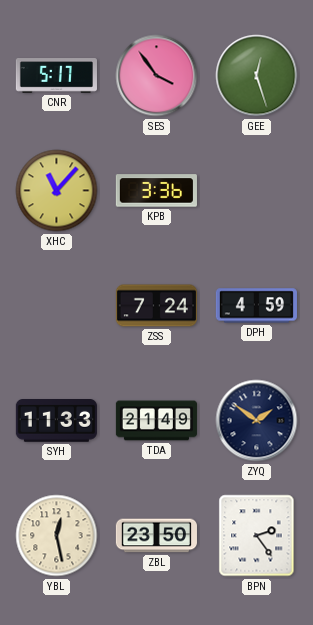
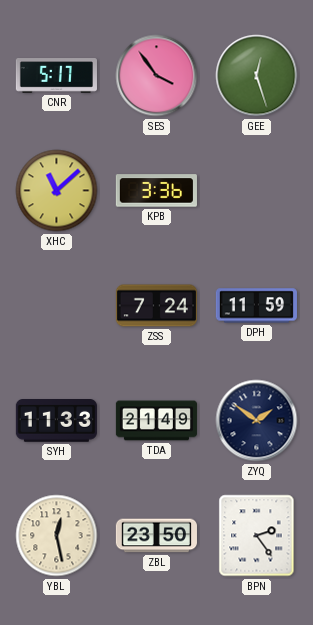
XHC: 11:07 -> 11:08 (57, 191)
DPH: 4:59 -> 11:59 (256, 306)
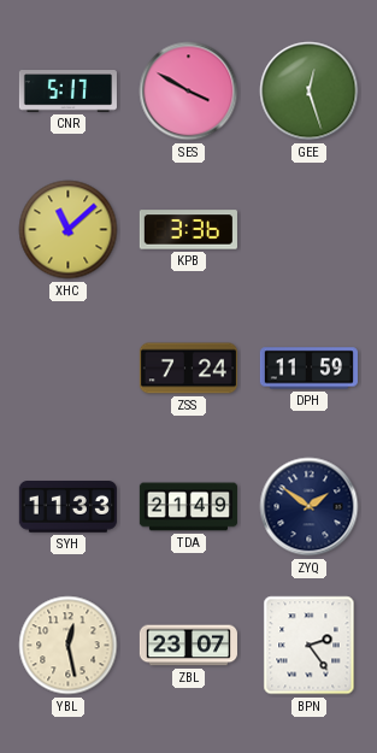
SES: 3:54 -> 3:50 (189, 92)
ZBL: 23:50 -> 23:07 (188, 646)
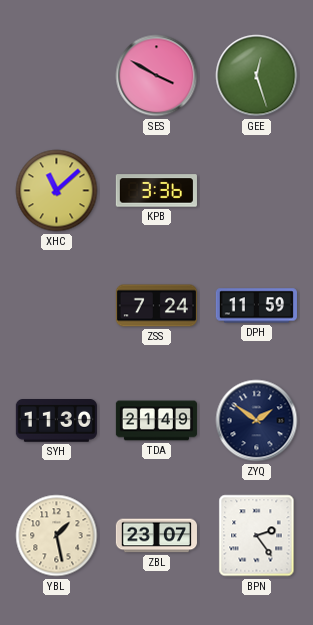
CNR: 5:17 -> none (67, 92)
SYH: 11:33 -> 11:30 (56, 421)
YBL: 12:28 -> 1:28 (57, 536)
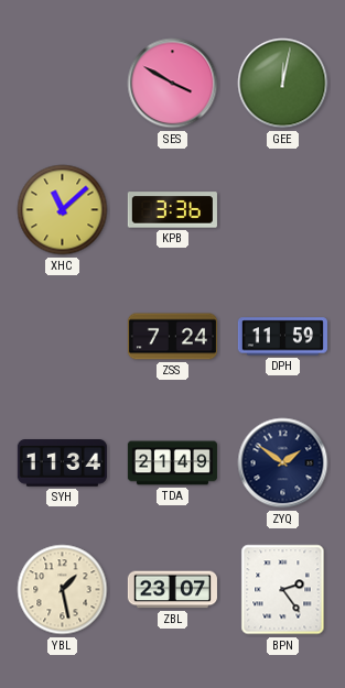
GEE: 12:27 -> 12:02 (283, 84)
SYH: 11:30 -> 11:34 (62, 463)
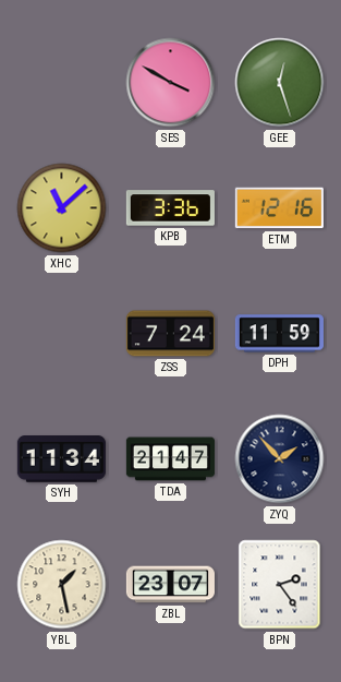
GEE: 12:02 -> 12:27 (280, 83)
ETM: none -> 12:16 (279, 208)
TDA: 21:49 -> 21:47 (170, 459)
ZYQ: 1:51 -> 1:53 (280, 459)
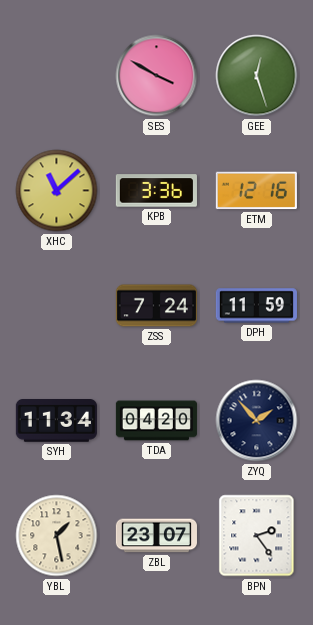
TDA: 21:47 -> 04:20 (156, 421)
